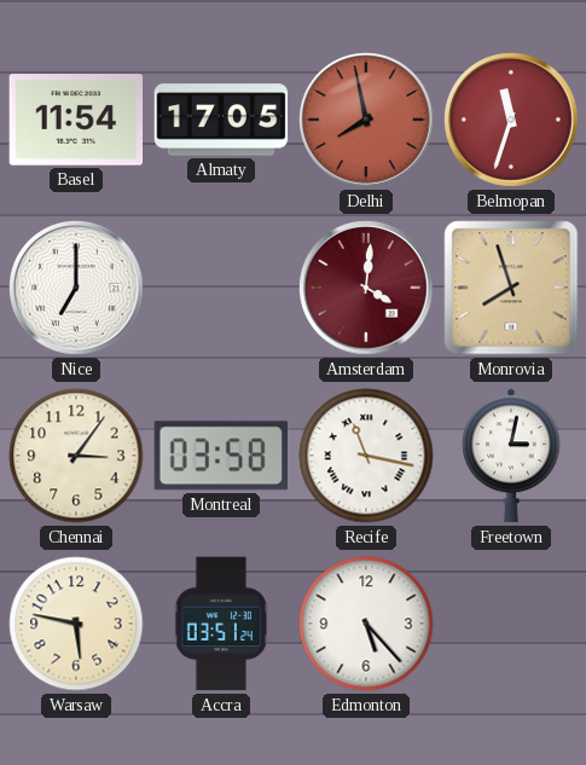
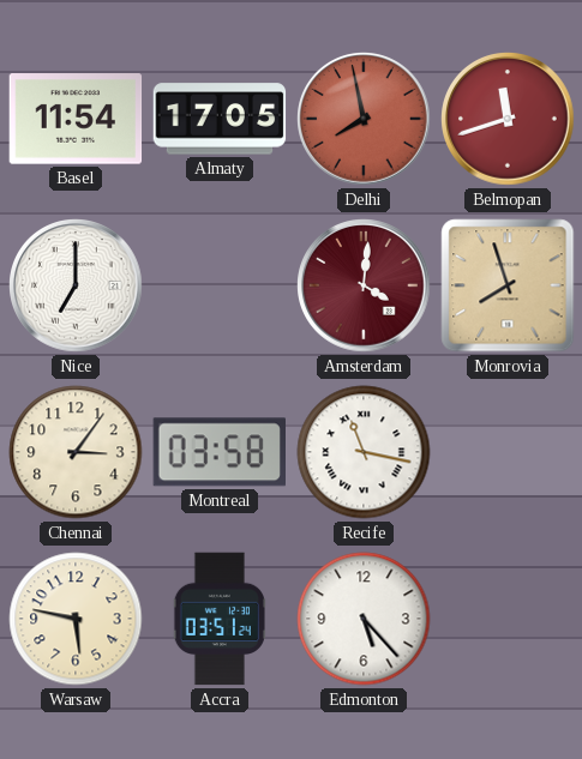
Belmopan: 11:33 -> 11:42 (508, 119)
Freetown: 3:02 -> none (511, 456)
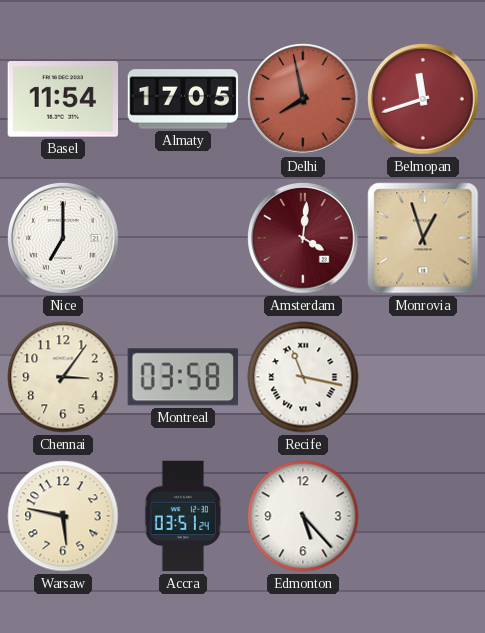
Monrovia: 7:57 -> 12:57 (423, 238)
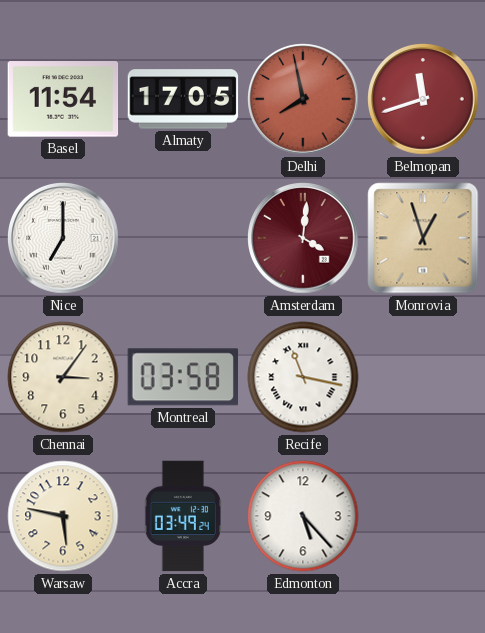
Accra: 03:51 -> 03:49 (183, 516)
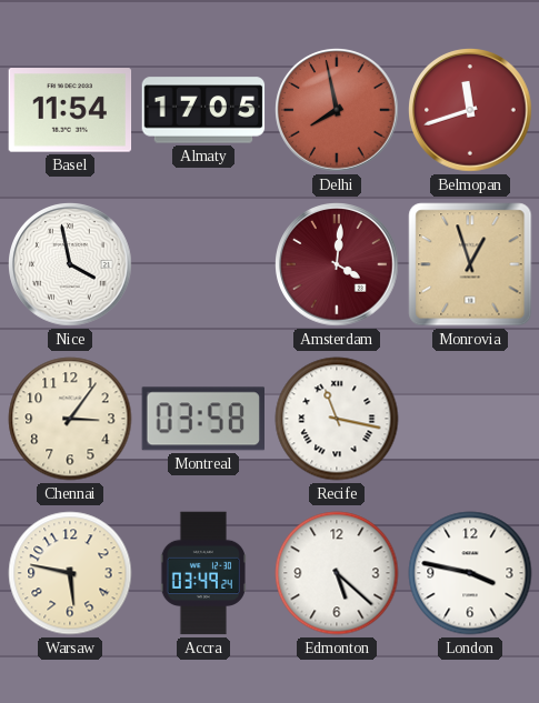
Nice: 7:00 -> 3:58 (70, 264)
Edmonton: 5:23 -> 5:22 (337, 573)
London: none -> 3:47 (470, 573)
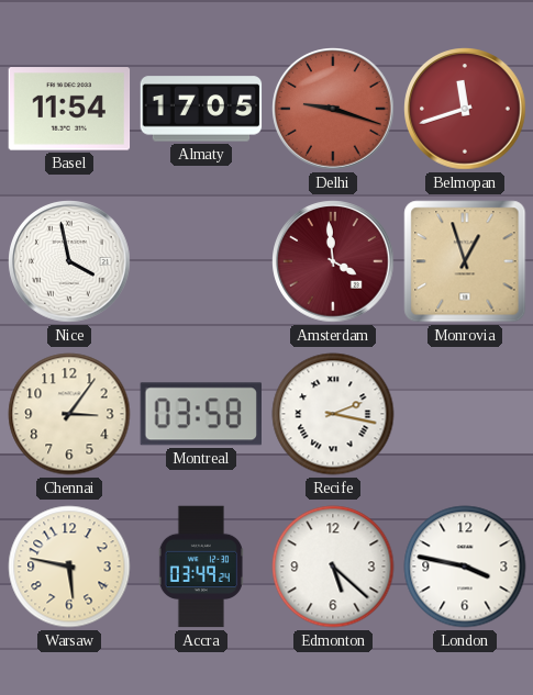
Delhi: 7:58 -> 9:18 (333, 109)
Amsterdam: 4:01 -> 3:59 (333, 261)
Recife: 11:17 -> 2:17 (333, 414)
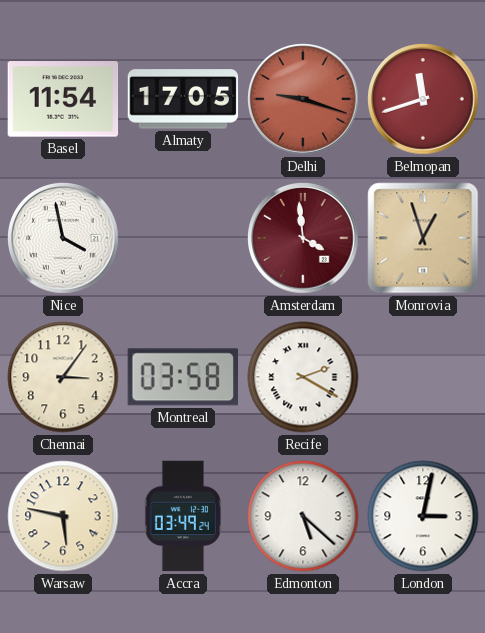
Recife: 2:17 -> 2:20 (303, 377)
London: 3:47 -> 3:02 (423, 516)
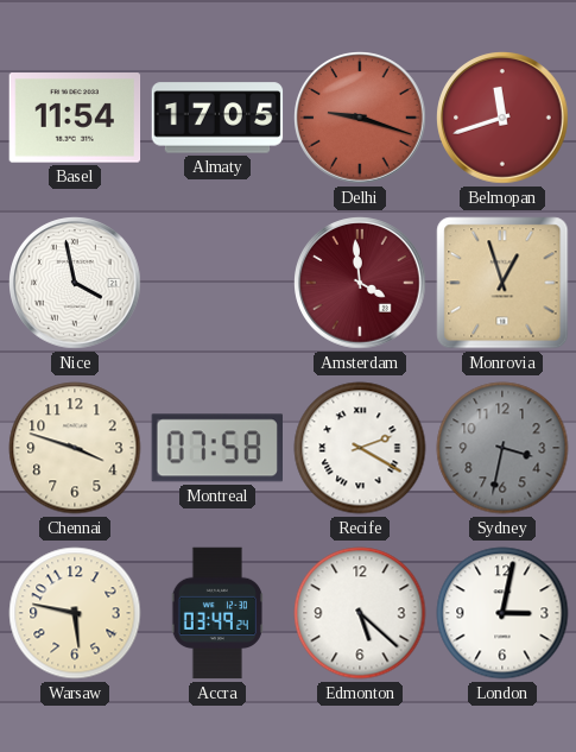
Chennai: 3:06 -> 3:48 (75, 448)
Montreal: 03:58 -> 07:58 (216, 448)
Sydney: none -> 3:32 (502, 448)
